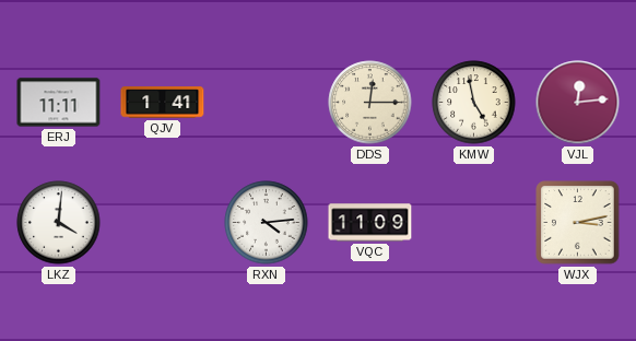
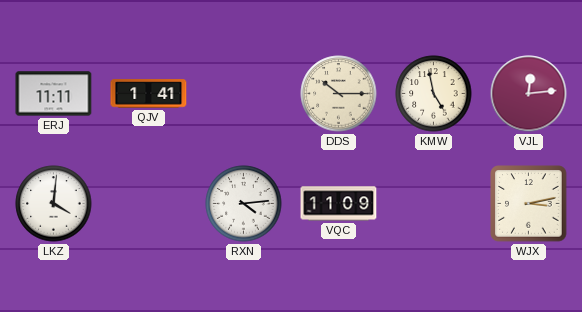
DDS: 12:15 -> 10:15 (339, 94)
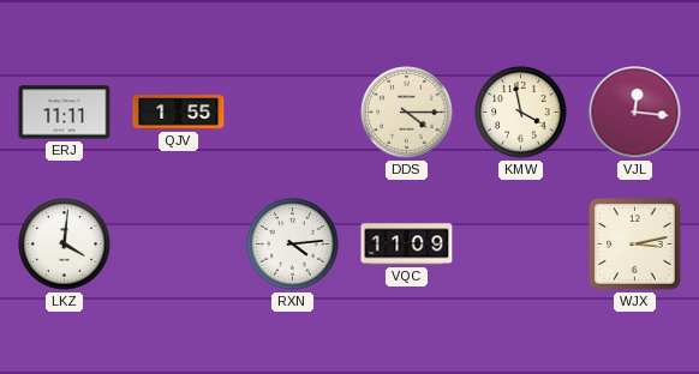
QJV: 1:41 -> 1:55 (179, 113)
DDS: 10:15 -> 4:15 (407, 113)
KMW: 4:58 -> 3:58 (521, 113)
VJL: 12:14 -> 12:16 (635, 113)
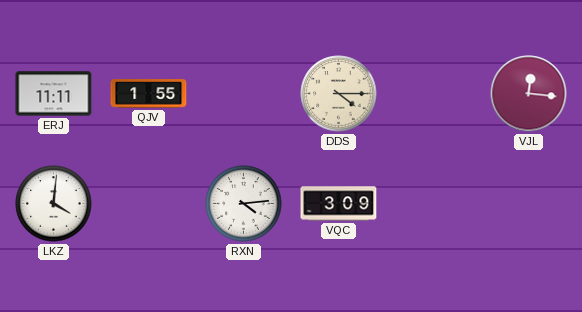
KMW: 3:58 -> none (521, 113)
VQC: 11:09 -> 3:09 (339, 204)
WJX: 3:13 -> none (635, 245)
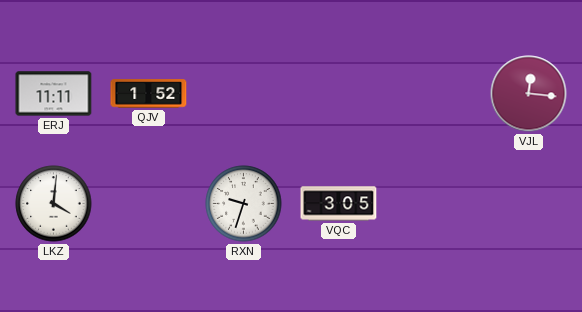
QJV: 1:55 -> 1:52 (149, 94)
DDS: 4:15 -> none (339, 94)
RXN: 4:14 -> 9:33 (244, 204)
VQC: 3:09 -> 3:05 (339, 204)
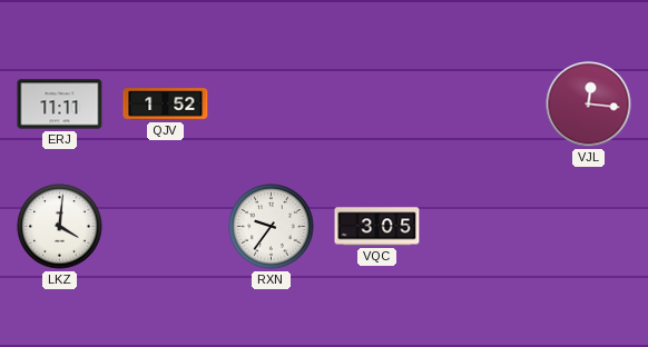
RXN: 9:33 -> 9:36 (272, 227)
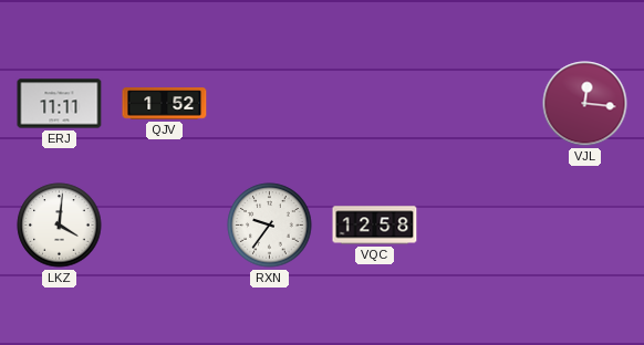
VQC: 3:05 -> 12:58 (375, 226)
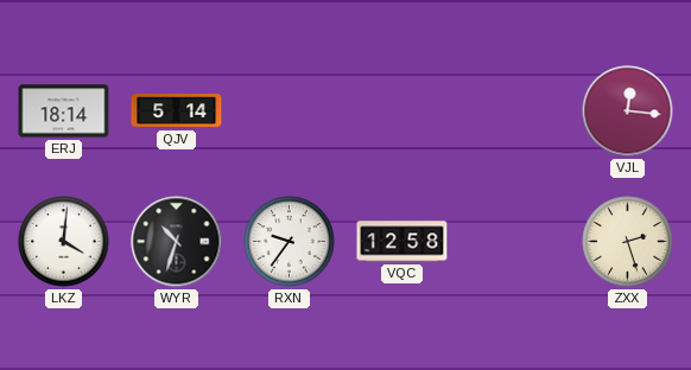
ERJ: 11:11 -> 18:14 (64, 111)
QJV: 1:52 -> 5:14 (177, 111)
WYR: none -> 10:33 (177, 242)
ZXX: none -> 2:27 (628, 242)
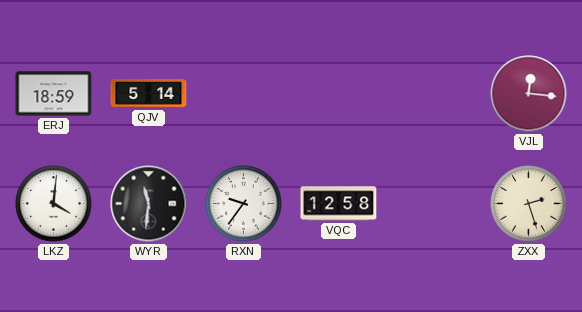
ERJ: 18:14 -> 18:59 (54, 94)
WYR: 10:33 -> 11:31 (149, 204)
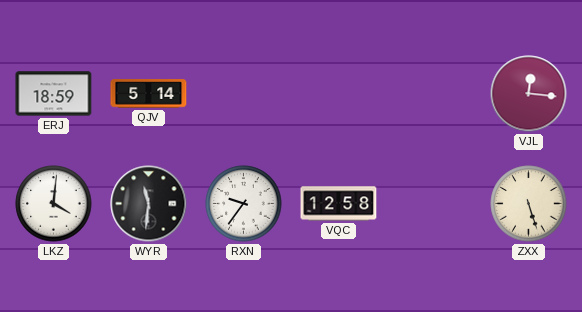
ZXX: 2:27 -> 5:27 (529, 204)
